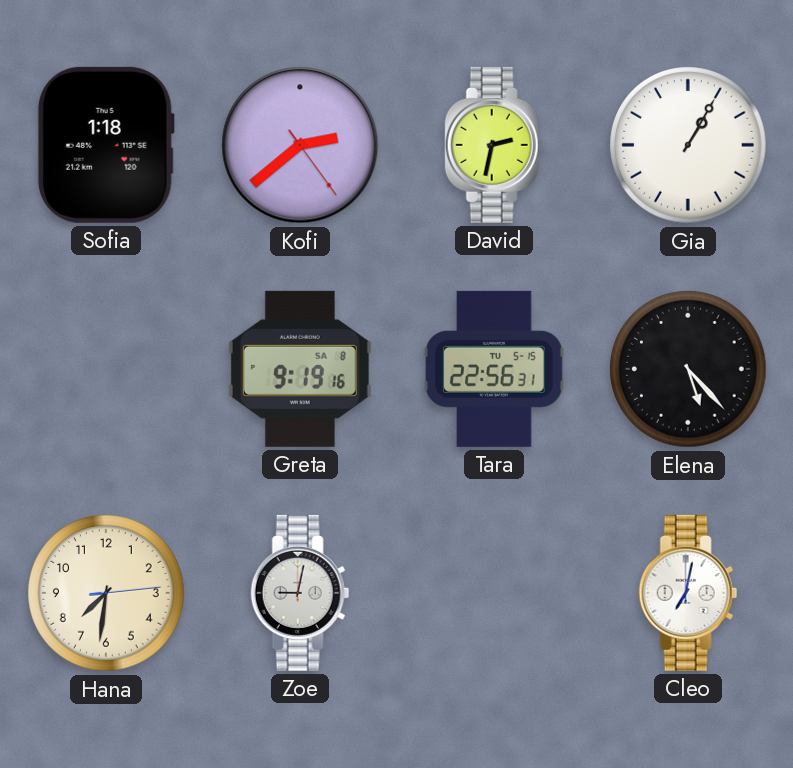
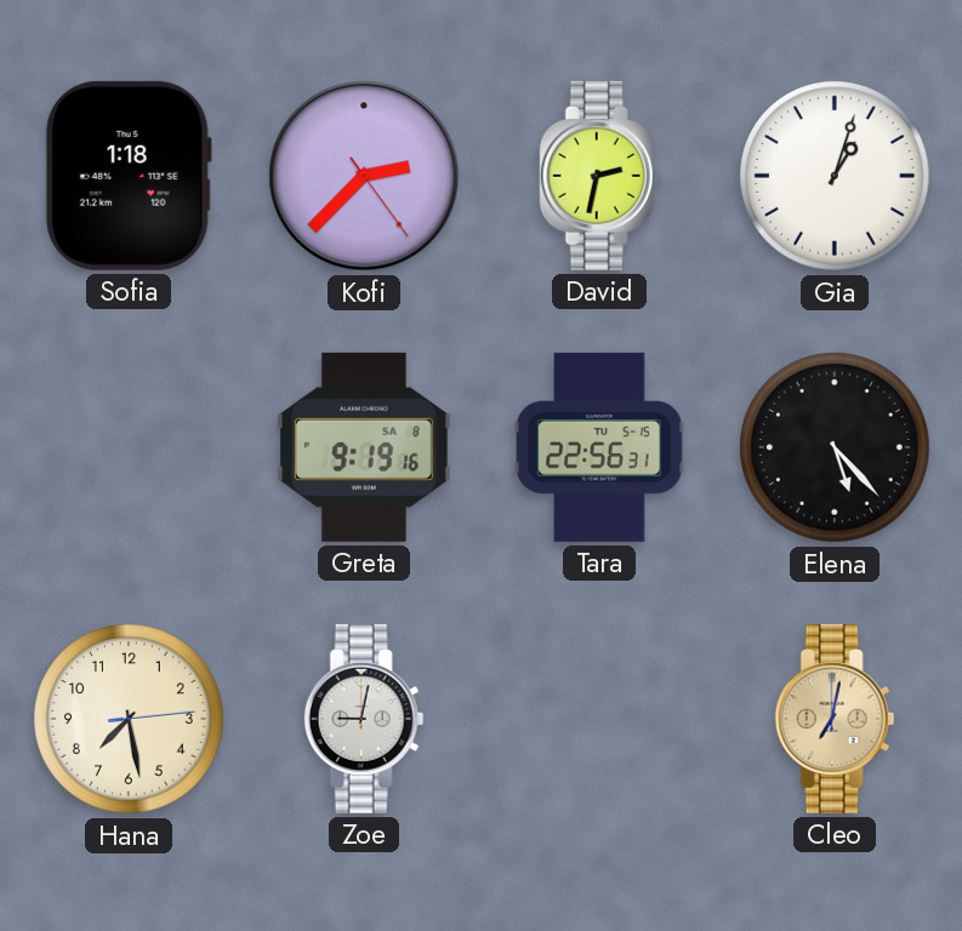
Kofi: 2:38 -> 2:37 (364, 176)
Gia: 1:05 -> 1:03 (835, 176)
Hana: 7:31 -> 7:28 (129, 719)
Cleo dial: white -> champagne (835, 719)
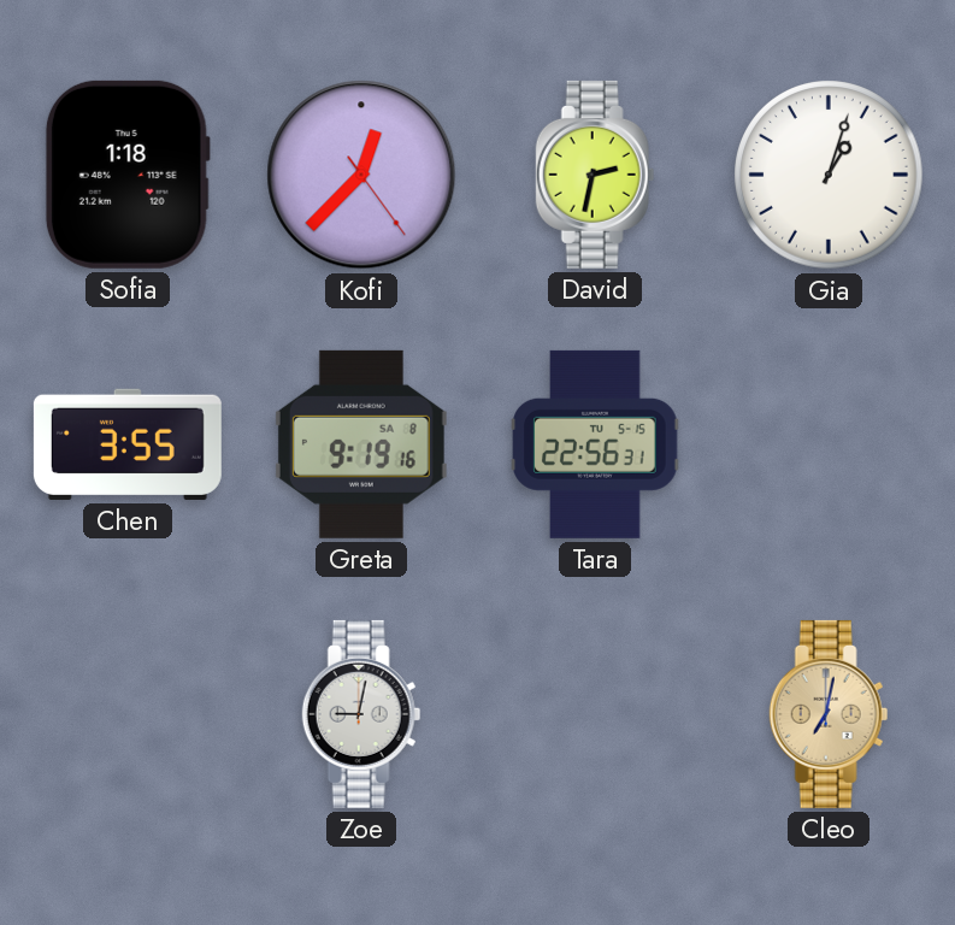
Kofi: 2:37 -> 12:37 (361, 175)
Chen: none -> 3:55 (128, 444)
Elena: 5:23 -> none (835, 447)
Hana: 7:28 -> none (129, 719)
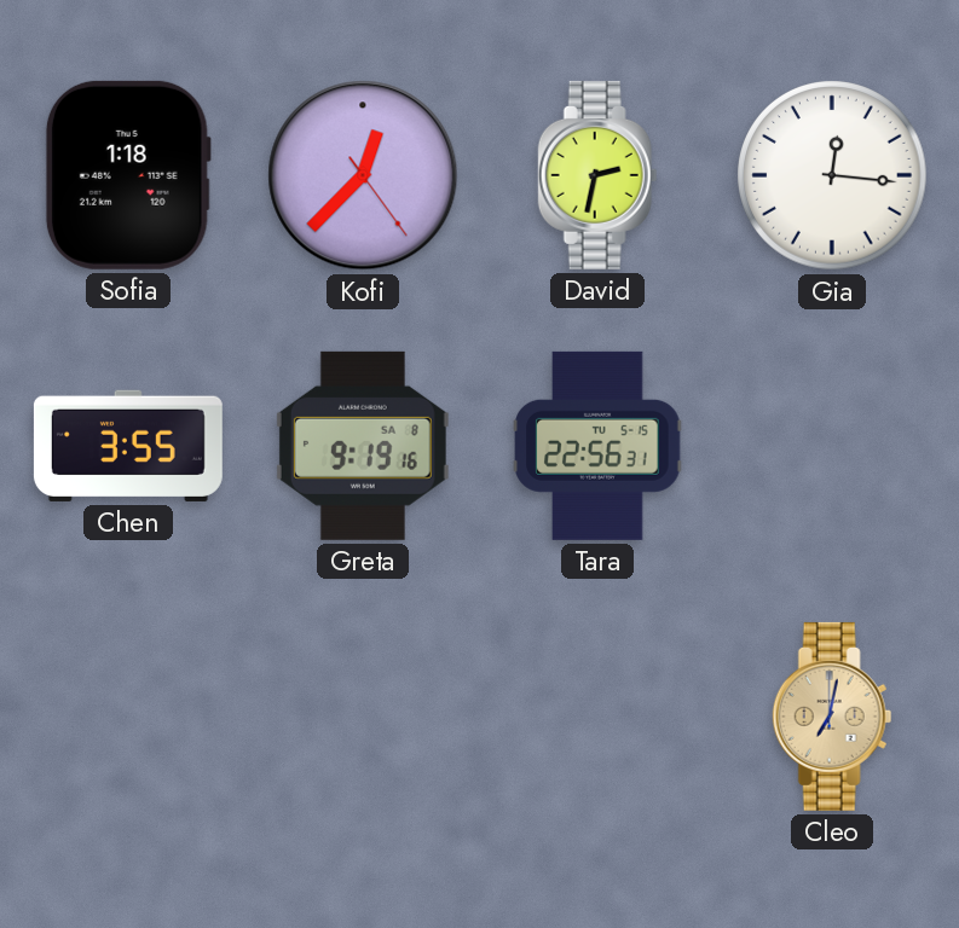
Gia: 1:03 -> 12:16 (832, 175)
Zoe: 9:02 -> none (361, 714)
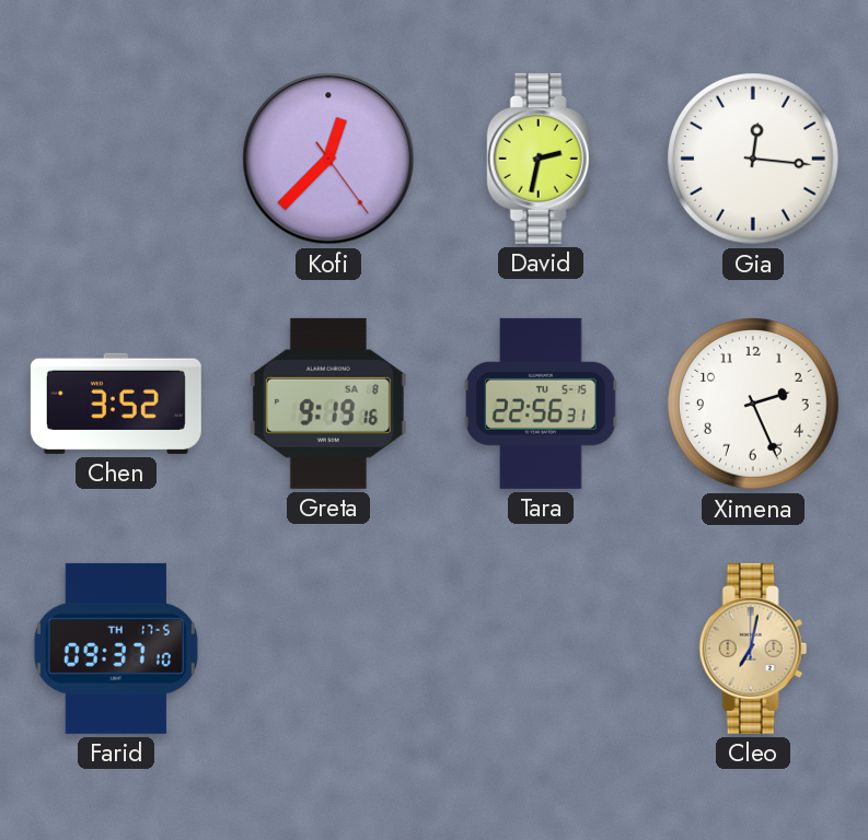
Sofia: 1:18 -> none (128, 175)
Chen: 3:55 -> 3:52 (116, 404)
Ximena: none -> 2:26 (753, 404)
Farid: none -> 09:37 (116, 649)
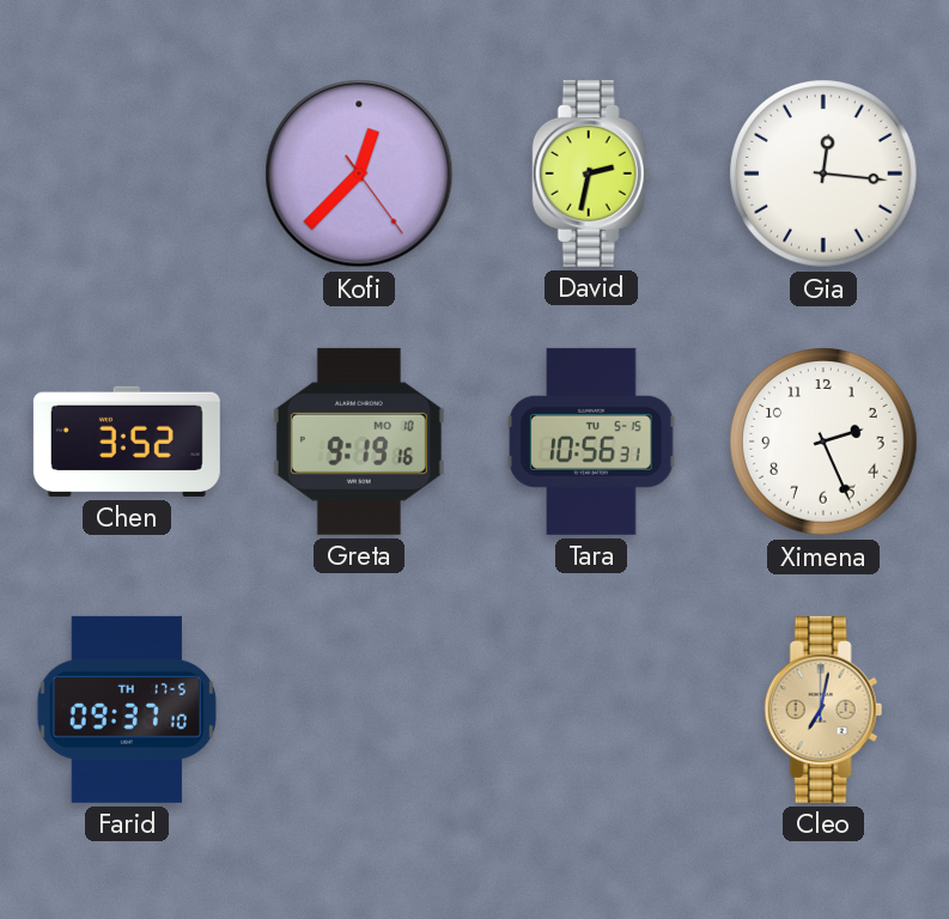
Greta date: SA 8 -> MO 10 (359, 442)
Tara: 22:56 -> 10:56 (591, 442)
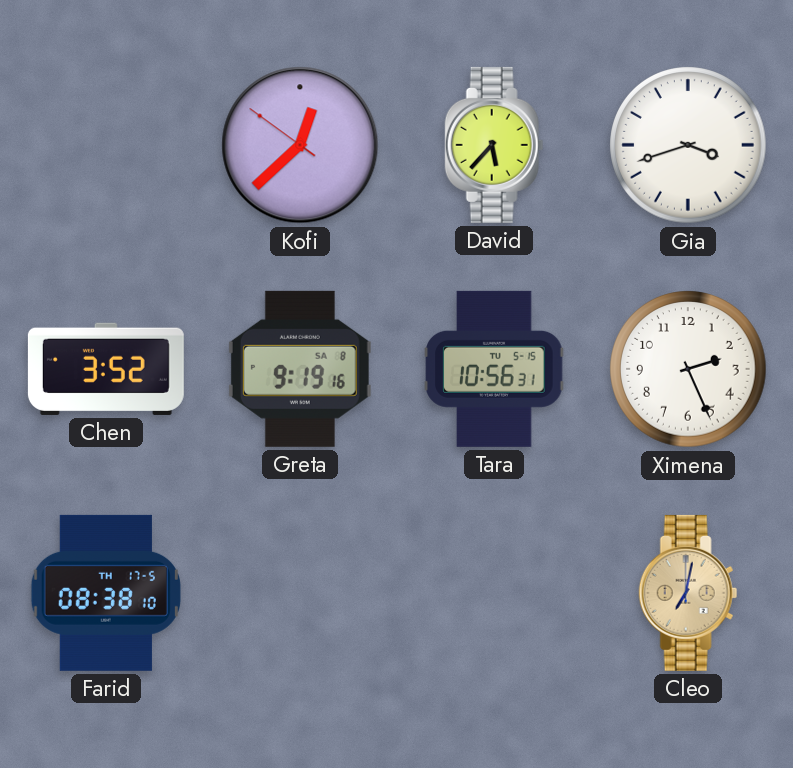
Kofi: 12:37:24 -> 12:37:51 (300, 145)
David: 2:32 -> 5:37 (494, 145)
Gia: 12:16 -> 3:42 (688, 145)
Greta date: MO 10 -> SA 8 (300, 369)
Farid: 09:37 -> 08:38 (106, 593)
